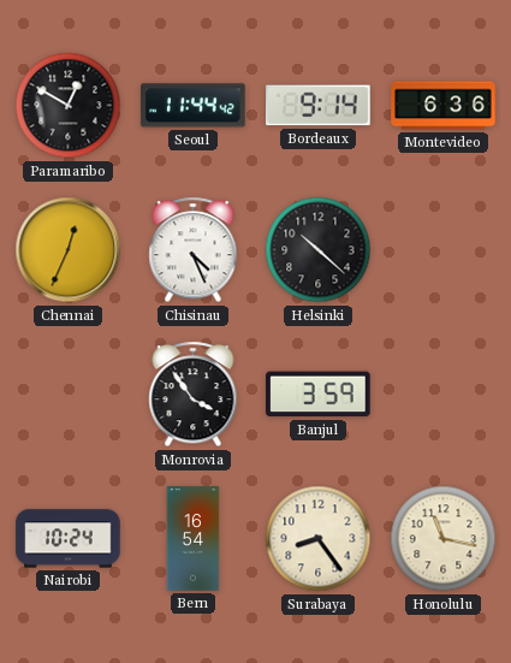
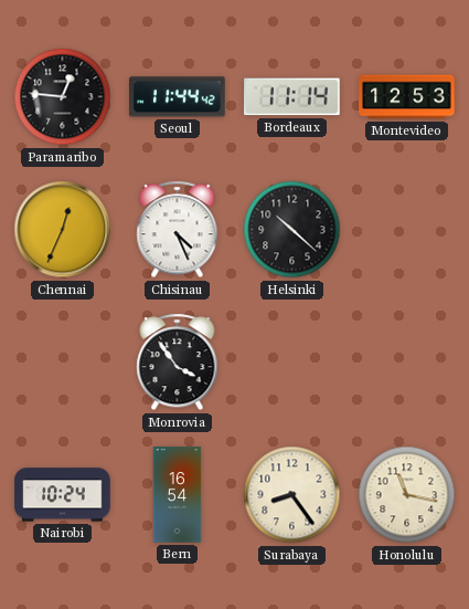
Paramaribo: 12:50 -> 12:46 (63, 97)
Bordeaux: 9:14 -> 11:14 (292, 97)
Montevideo: 6:36 -> 12:53 (407, 97)
Banjul: 3:59 -> none (319, 395)
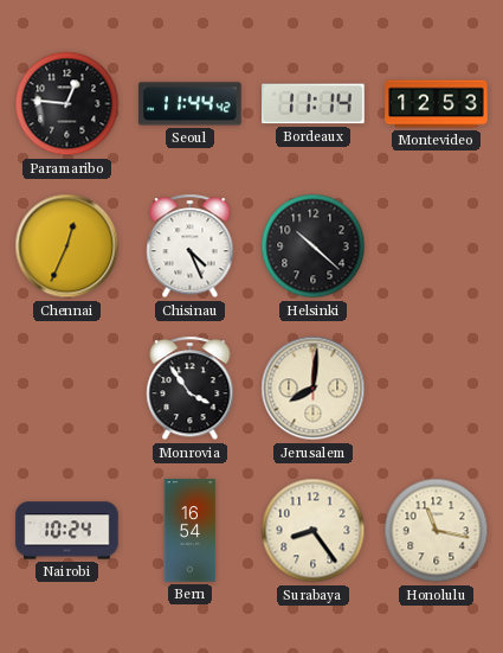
Jerusalem: none -> 8:01 (314, 389)
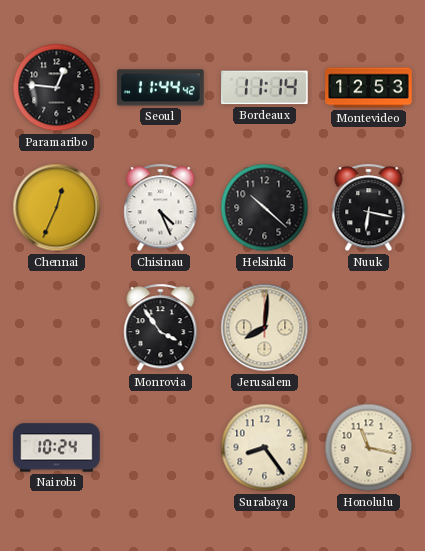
Nuuk: none -> 6:17 (369, 208)
Bern: 16:54 -> none (191, 531)
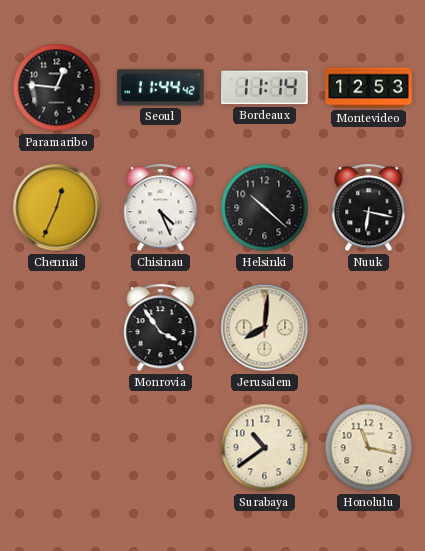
Nairobi: 10:24 -> none (57, 448)
Surabaya: 8:24 -> 10:39 (265, 448)
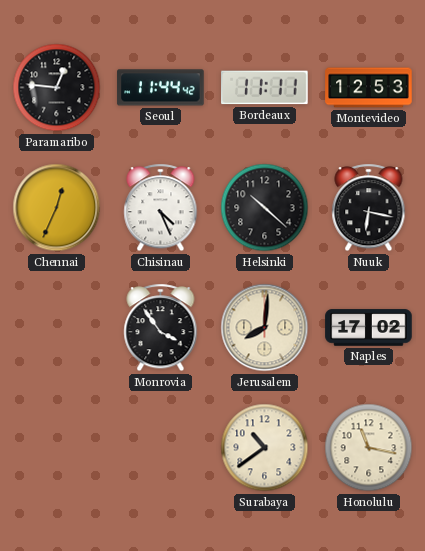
Bordeaux: 11:14 -> 11:11 (265, 88)
Naples: none -> 17:02 (369, 328)
